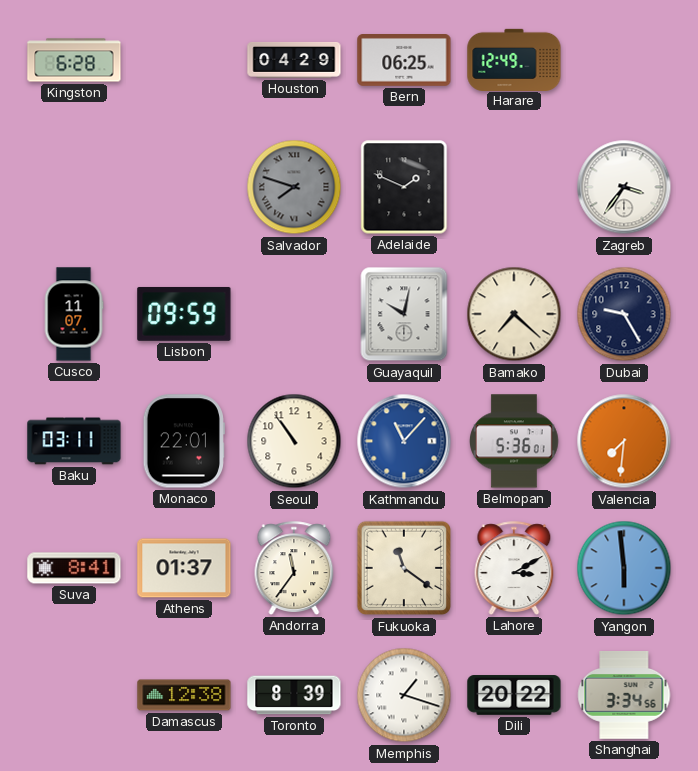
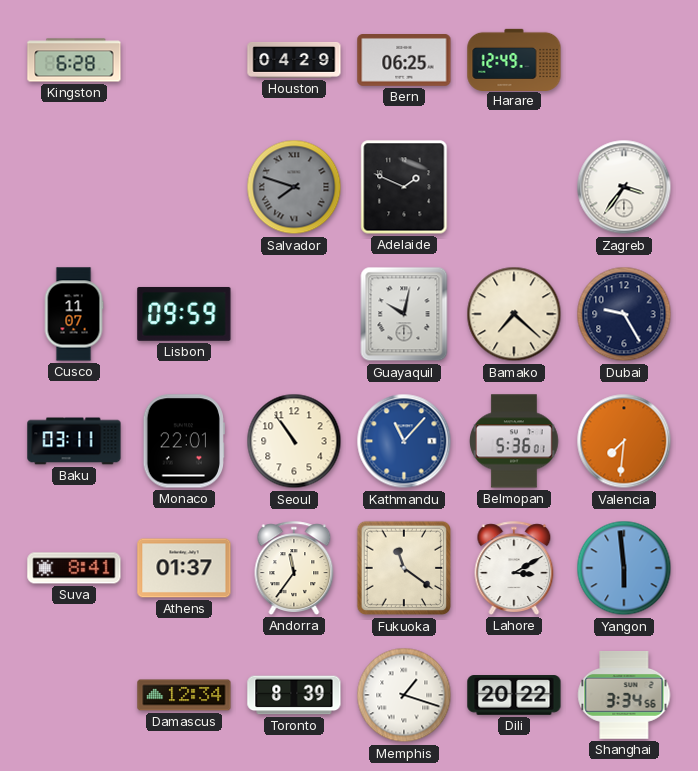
Damascus: 12:38 -> 12:34 (184, 695)
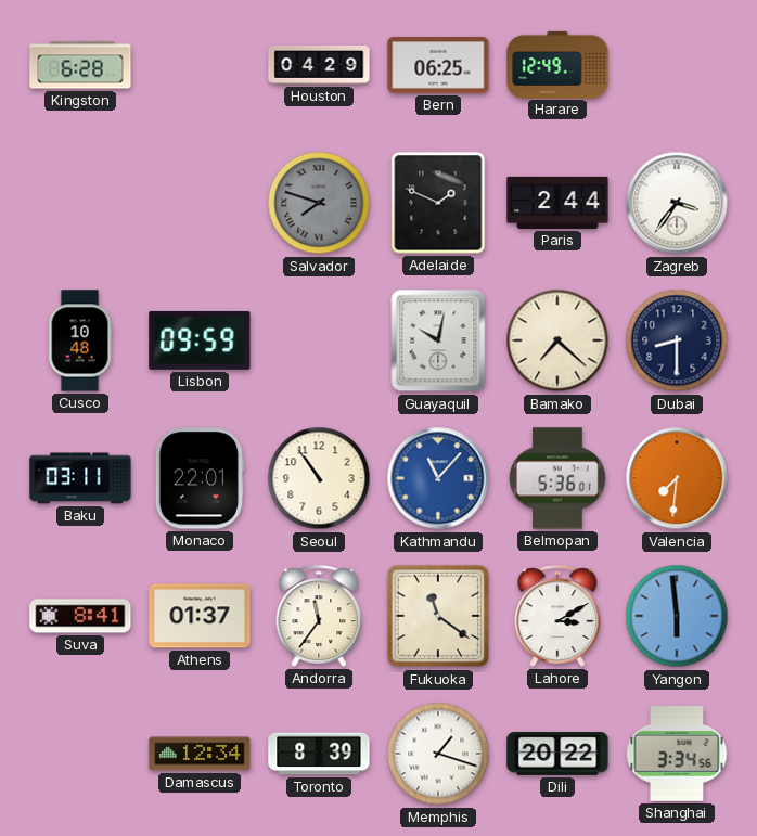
Paris: none -> 2:44 (557, 203)
Cusco: 11:07 -> 10:48 (80, 340)
Dubai: 9:25 -> 8:30 (677, 340)
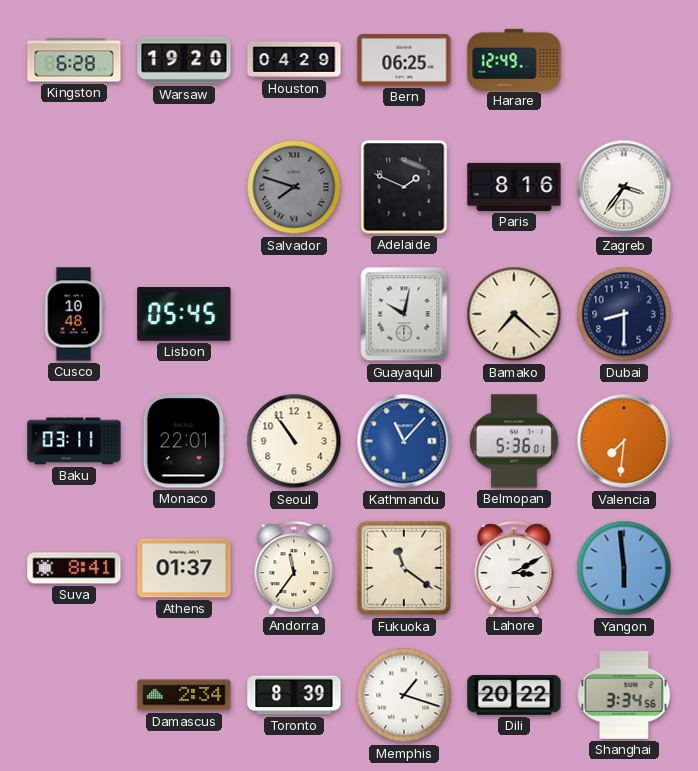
Warsaw: none -> 19:20 (184, 60)
Paris: 2:44 -> 8:16 (514, 187)
Lisbon: 09:59 -> 05:45 (184, 314)
Damascus: 12:34 -> 2:34 (184, 695)
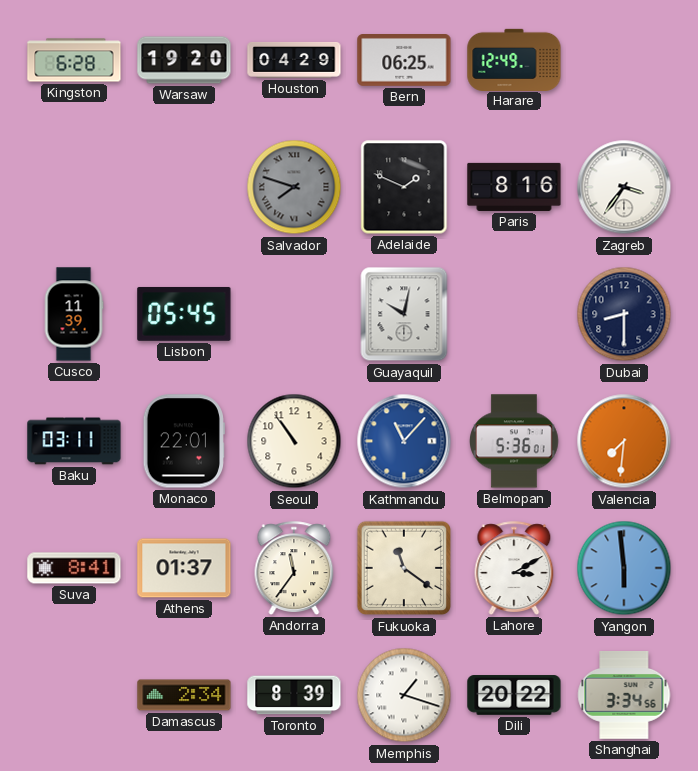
Cusco: 10:48 -> 11:39 (74, 314)
Bamako: 7:22 -> none (514, 314)
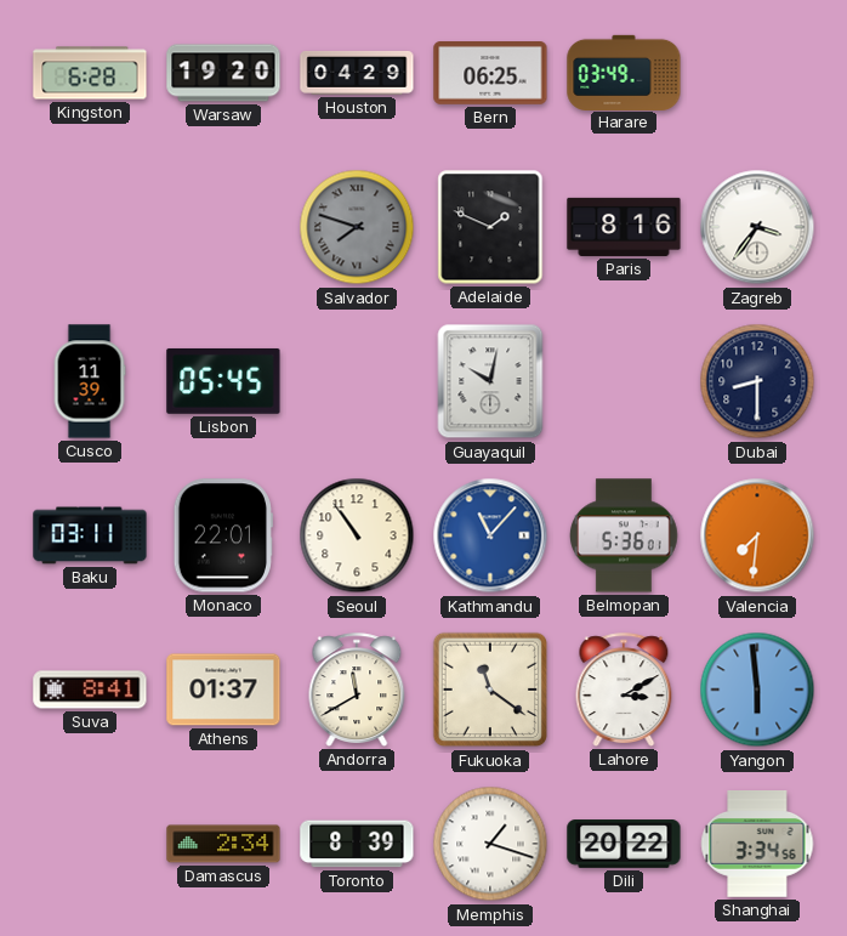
Harare: 12:49 -> 03:49 (624, 72)
Andorra: 11:36 -> 11:40 (357, 690)
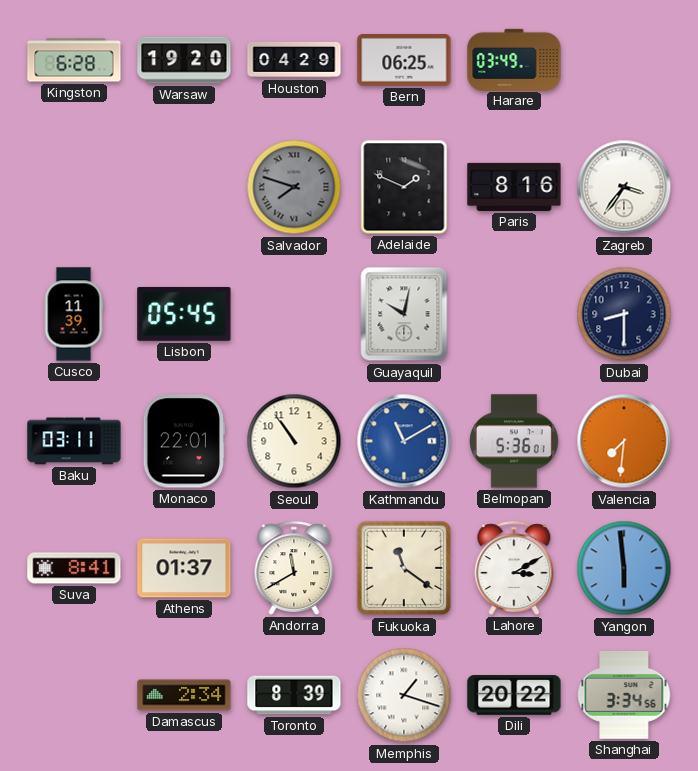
Kathmandu: 11:07 -> 11:10 (404, 441)
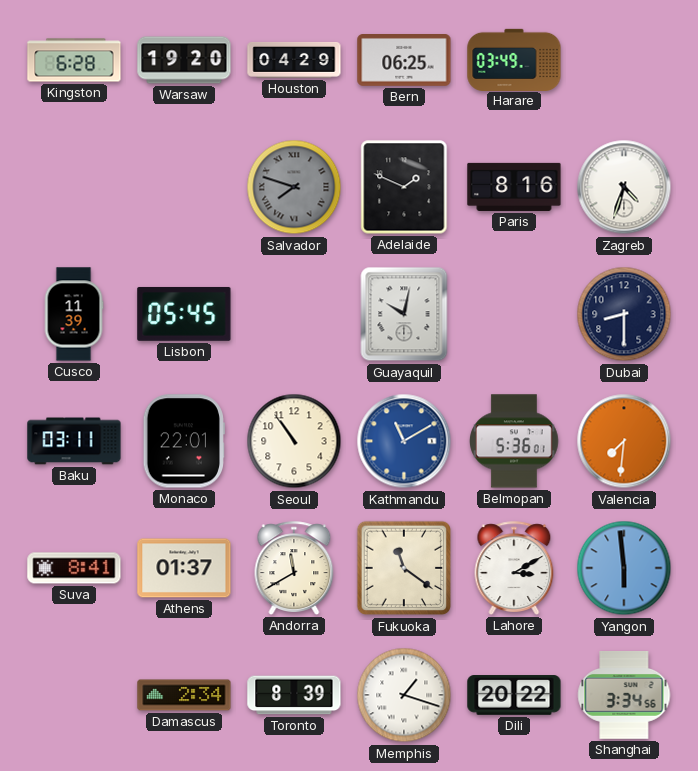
Zagreb: 3:36 -> 4:33 (624, 187)
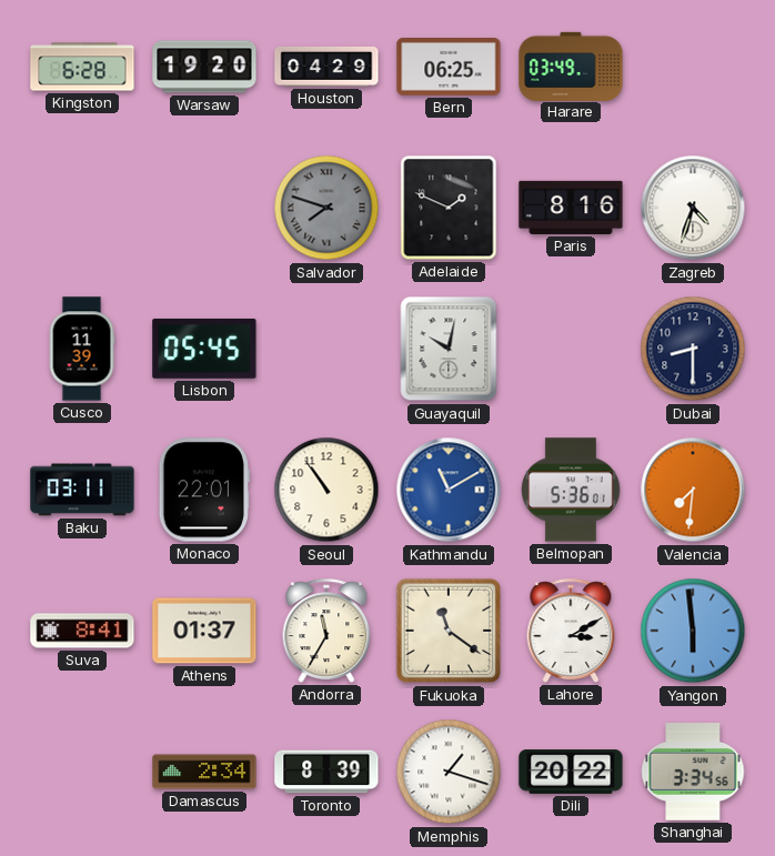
Andorra: 11:40 -> 11:35 (326, 631)
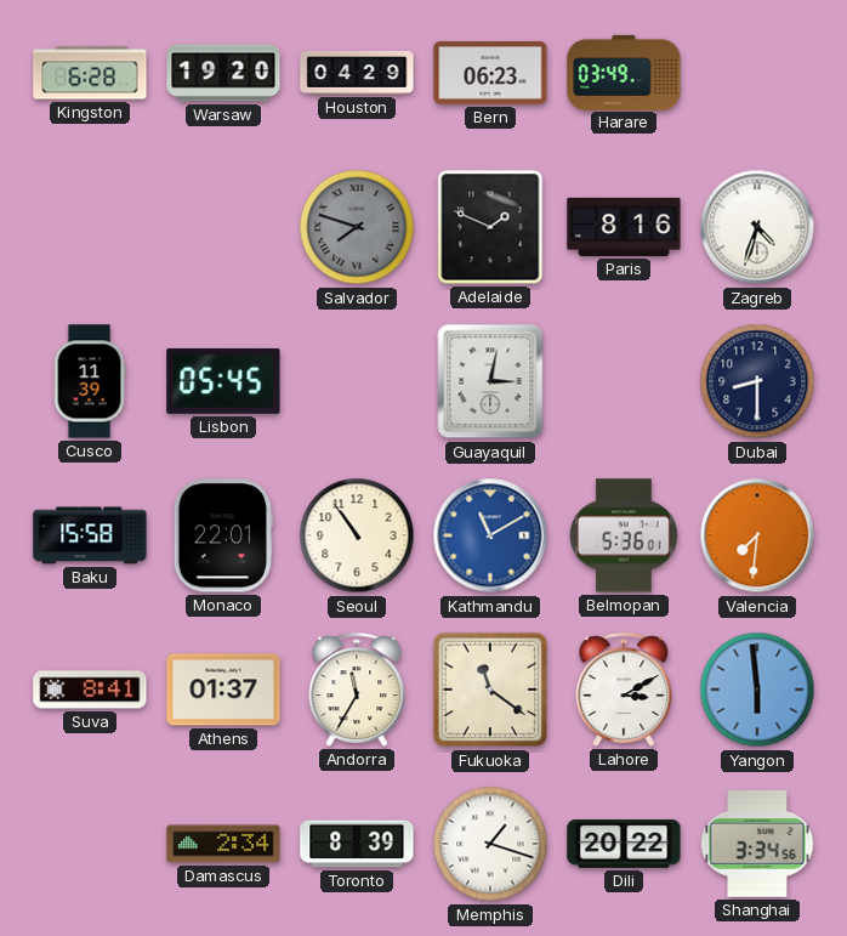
Bern: 06:25 -> 06:23 (490, 74)
Guayaquil: 10:02 -> 3:02 (490, 381)
Baku: 03:11 -> 15:58 (90, 535)
